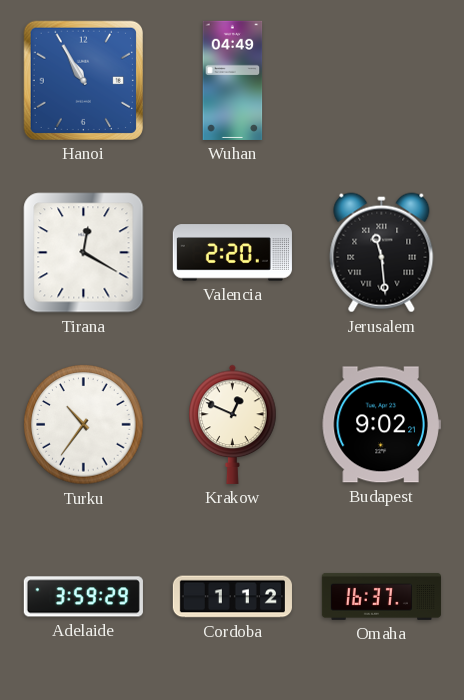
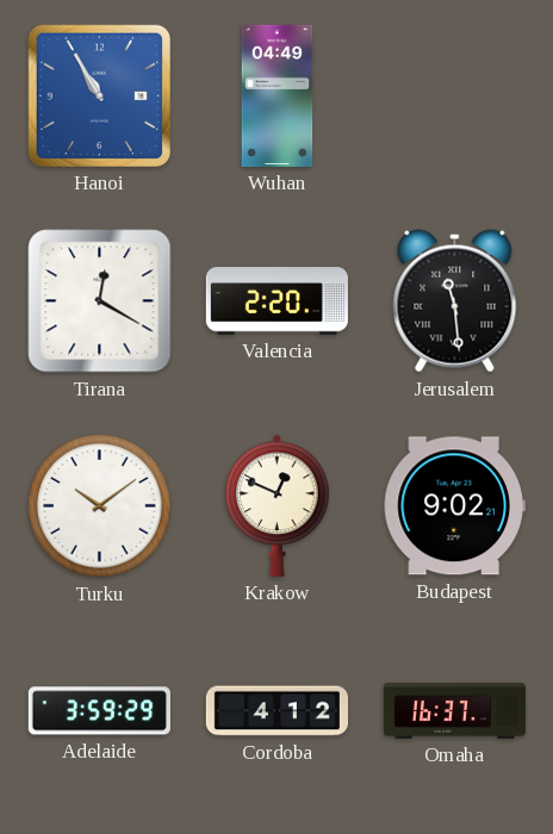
Turku: 10:36 -> 10:09 (100, 506)
Cordoba: 1:12 -> 4:12 (276, 711)
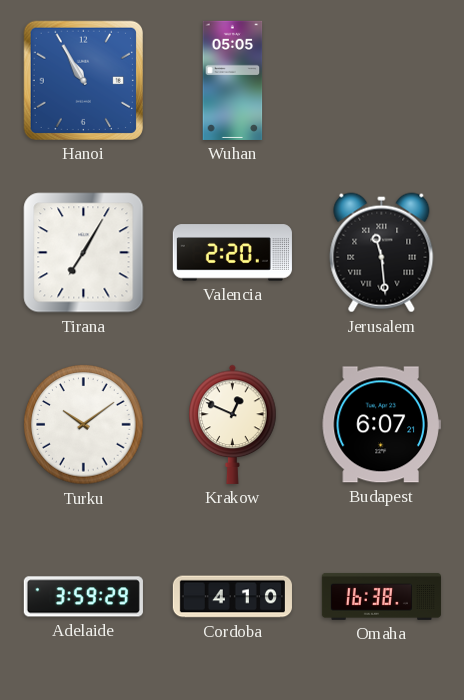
Wuhan: 04:49 -> 05:05 (233, 80)
Tirana: 12:20 -> 7:05 (84, 253)
Budapest: 9:02 -> 6:07 (381, 425)
Cordoba: 4:12 -> 4:10 (232, 597)
Omaha: 16:37 -> 16:38 (381, 596)
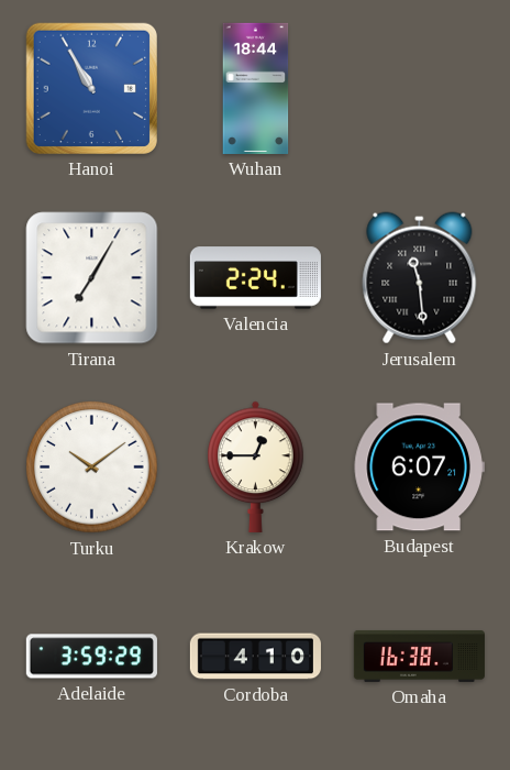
Wuhan: 05:05 -> 18:44 (256, 88)
Valencia: 2:20 -> 2:24 (255, 278)
Krakow: 12:49 -> 12:45 (256, 466)
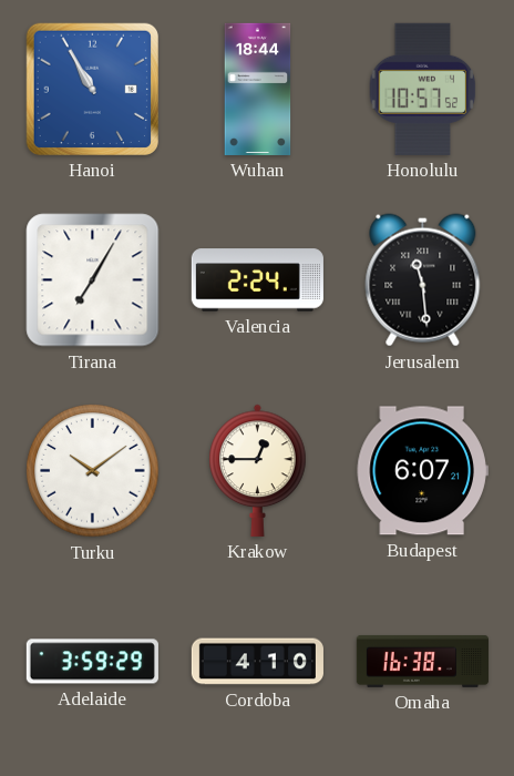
Honolulu: none -> 10:57 (423, 89)
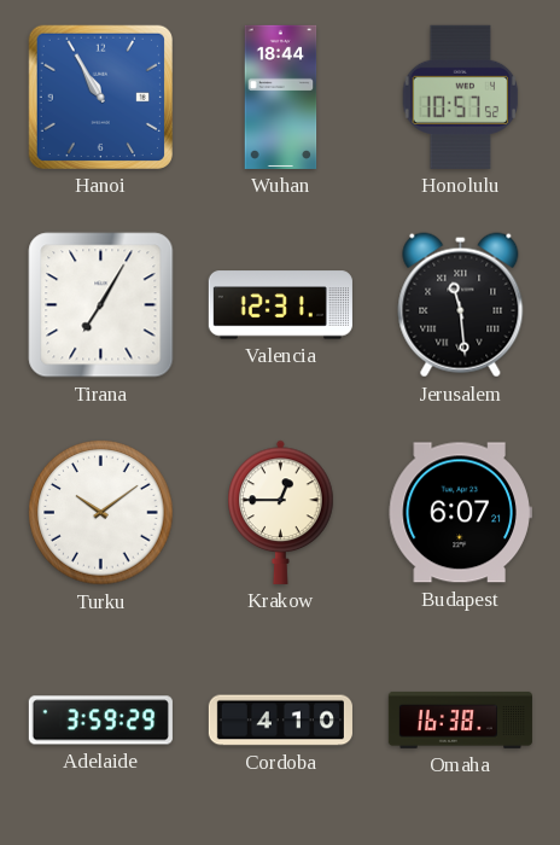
Valencia: 2:24 -> 12:31 (280, 305)
